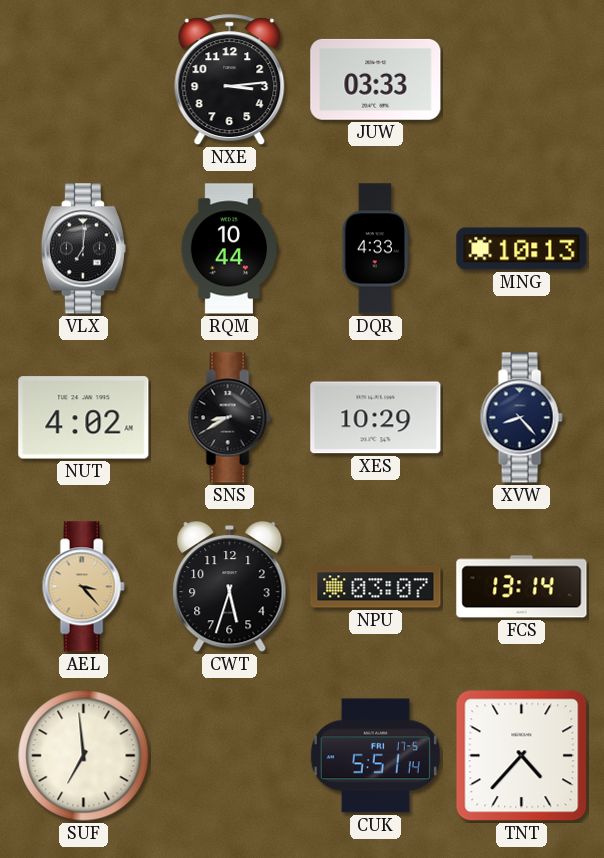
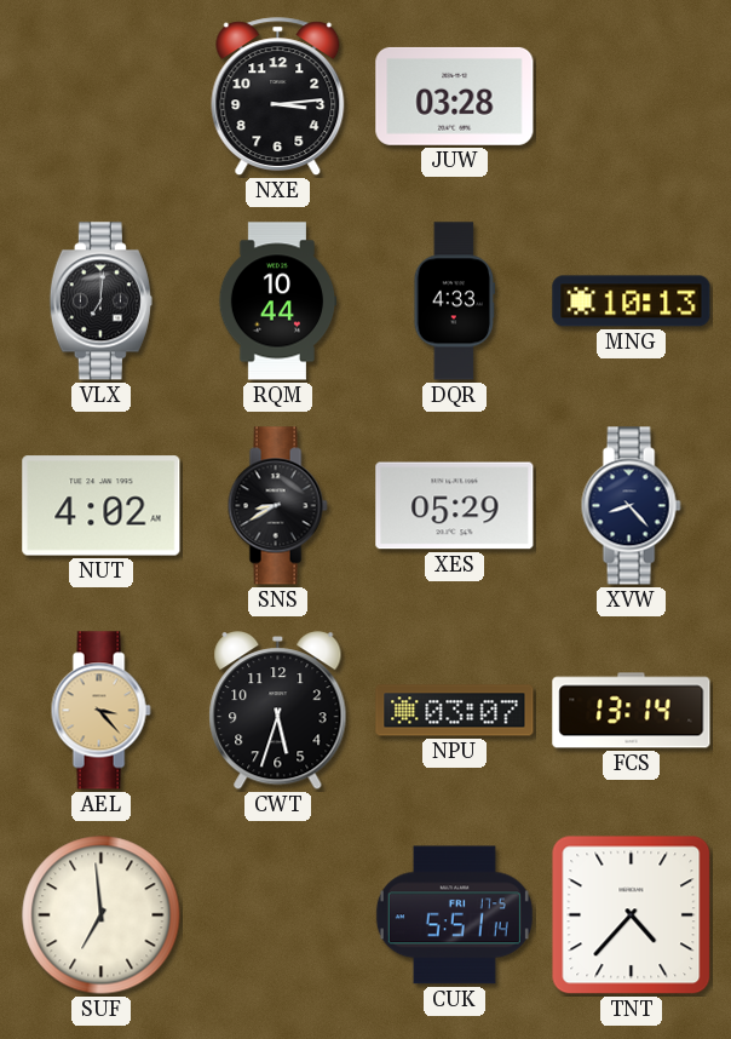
JUW: 03:33 -> 03:28 (455, 96)
XES: 10:29 -> 05:29 (455, 506)
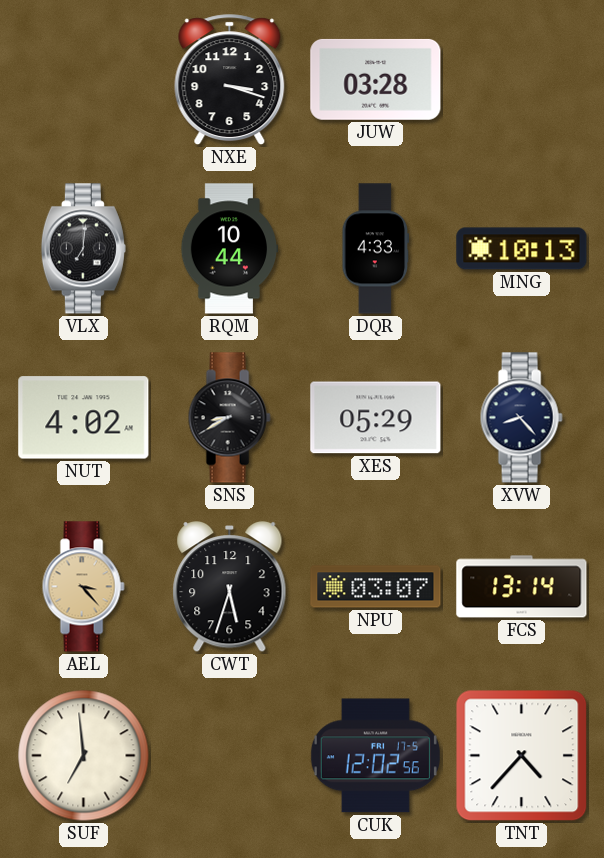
NXE: 3:14 -> 3:18 (230, 80)
CUK: 5:51 -> 12:02 (375, 756)
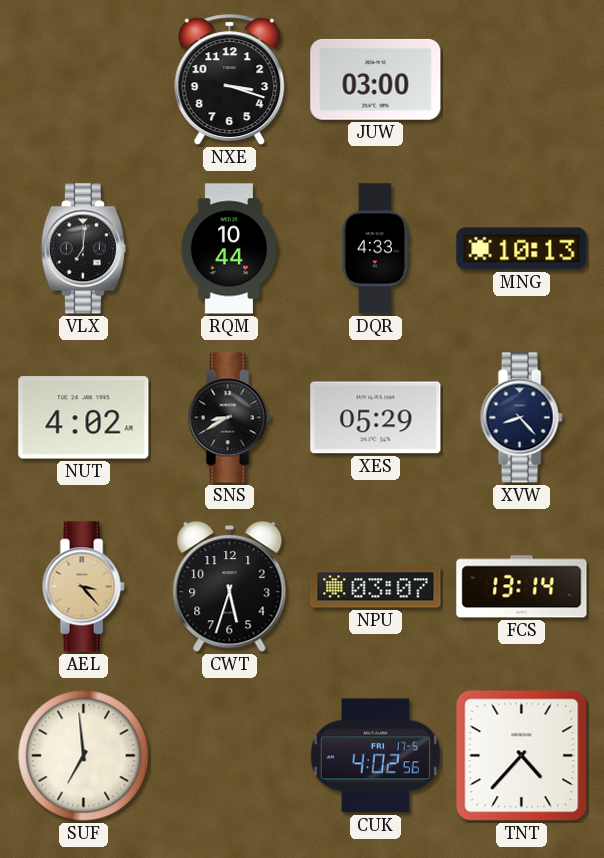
JUW: 03:28 -> 03:00 (376, 79)
CUK: 12:02 -> 4:02 (375, 756)
